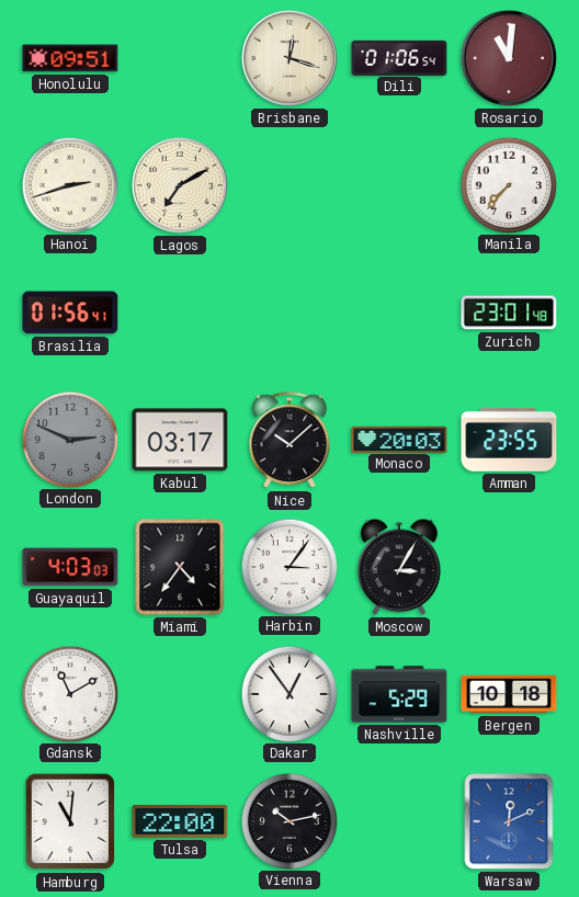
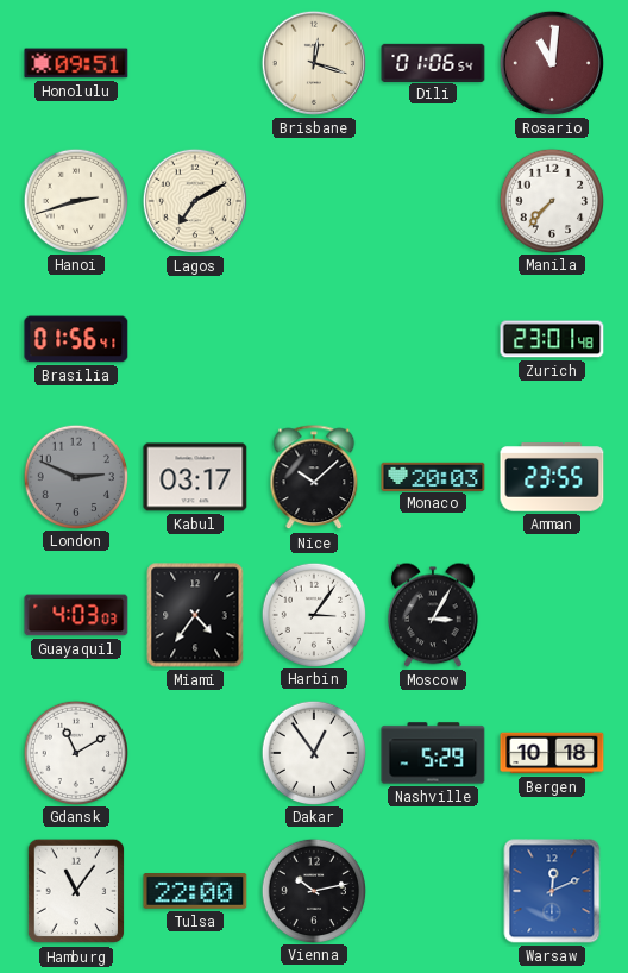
Hamburg: 11:01 -> 11:06 (76, 891)
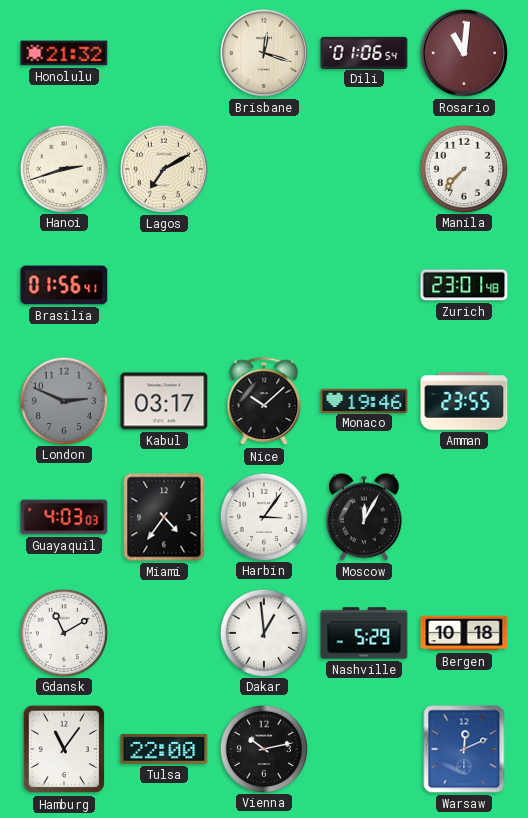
Honolulu: 09:51 -> 21:32 (64, 53)
Monaco: 20:03 -> 19:46 (364, 400)
Moscow: 3:05 -> 12:05 (365, 517)
Dakar: 12:54 -> 12:59 (263, 632)
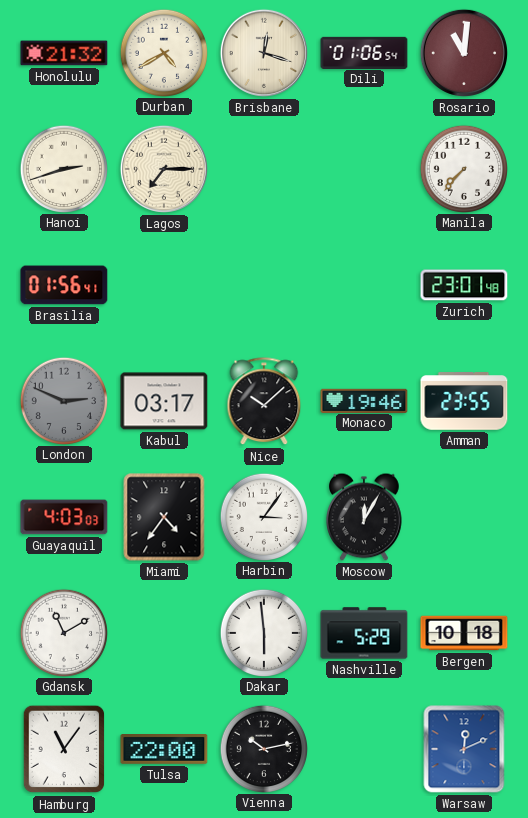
Durban: none -> 4:40 (163, 52)
Lagos: 7:10 -> 7:15 (164, 169)
Dakar: 12:59 -> 5:59 (263, 632)
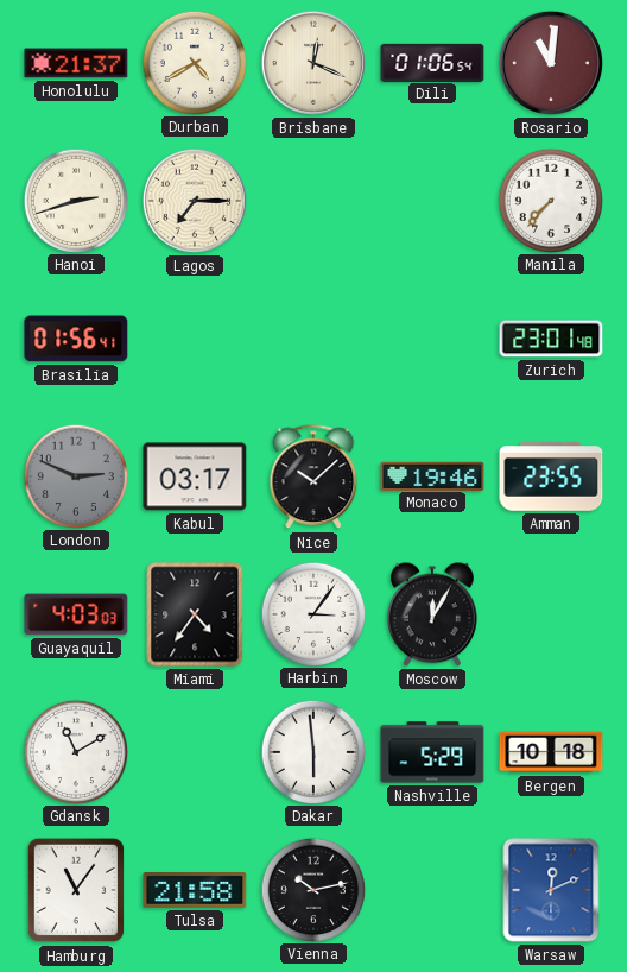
Honolulu: 21:32 -> 21:37 (76, 63)
Brisbane: 12:18 -> 12:19 (313, 63)
Tulsa: 22:00 -> 21:58 (195, 891)
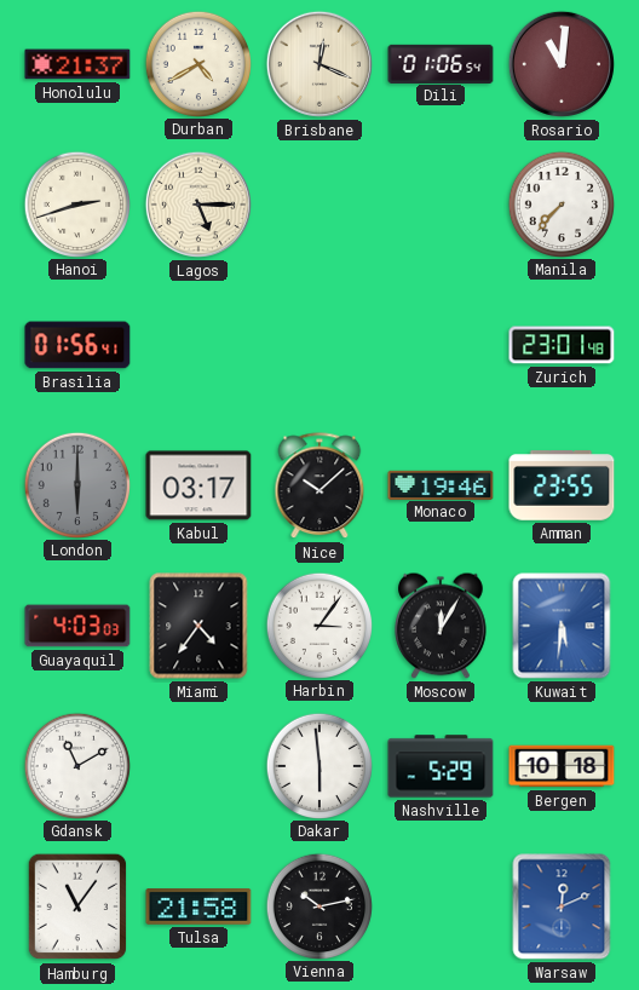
Lagos: 7:15 -> 5:15 (198, 205)
London: 2:49 -> 6:00 (76, 484)
Kuwait: none -> 5:31 (562, 626)
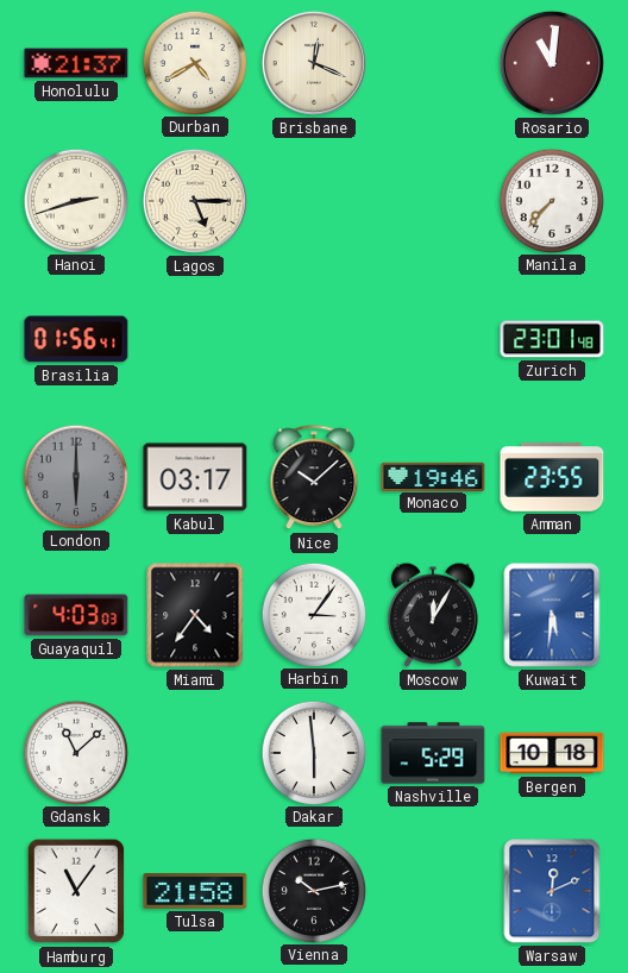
Dili: 01:06 -> none (441, 63)
Gdansk: 11:10 -> 11:08 (75, 752)
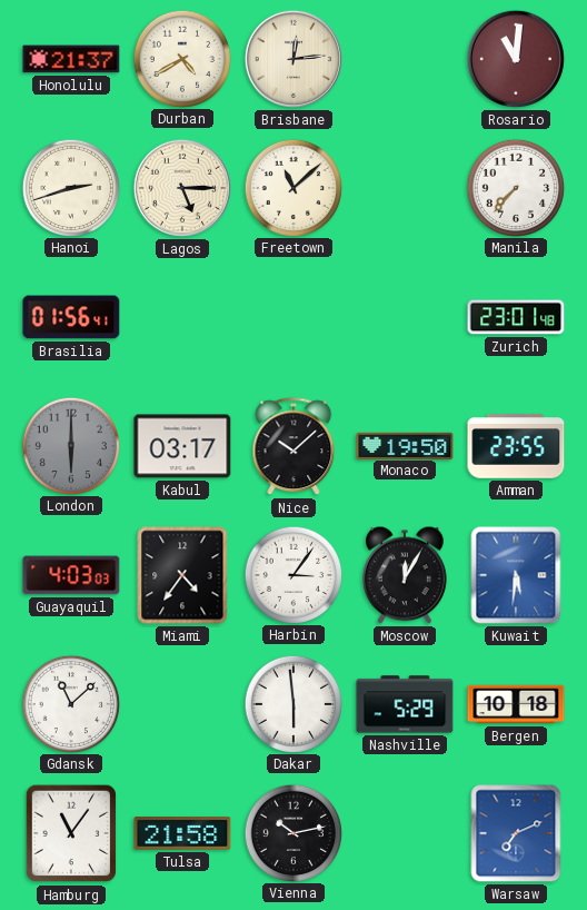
Brisbane: 12:19 -> 12:14 (293, 59)
Freetown: none -> 11:08 (292, 187)
Monaco: 19:46 -> 19:50 (405, 445)
Warsaw: 12:11 -> 7:11 (516, 833)
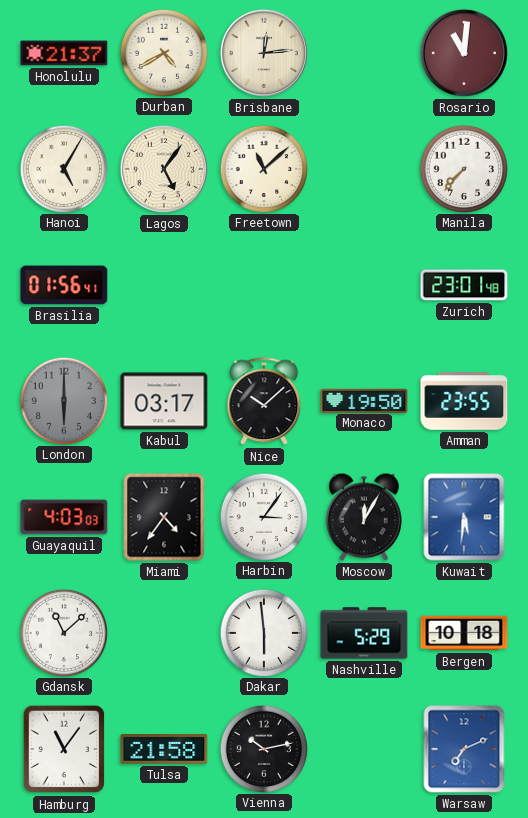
Hanoi: 2:42 -> 5:05 (63, 168)
Lagos: 5:15 -> 5:06 (164, 169)
